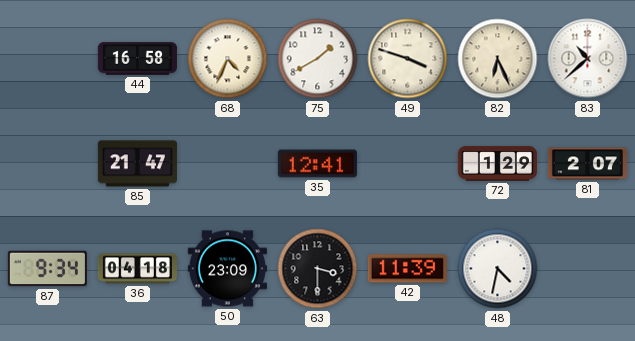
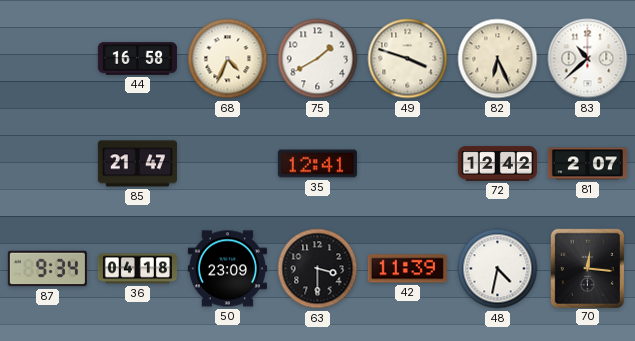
72: 1:29 -> 12:42 (497, 164)
70: none -> 12:16 (587, 268)
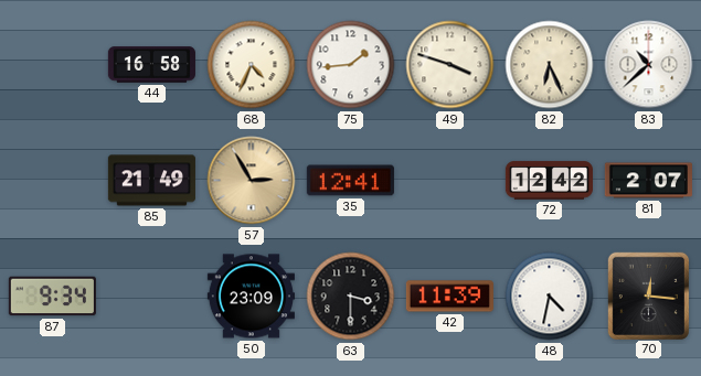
75: 1:40 -> 1:44 (351, 65)
85: 21:47 -> 21:49 (151, 181)
57: none -> 2:55 (252, 181)
36: 04:18 -> none (137, 269)
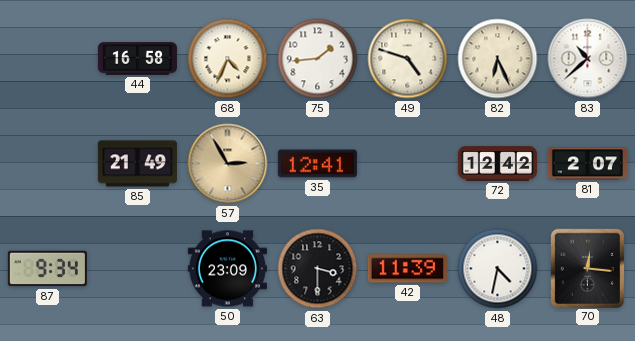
49: 3:48 -> 4:48 (408, 59)
